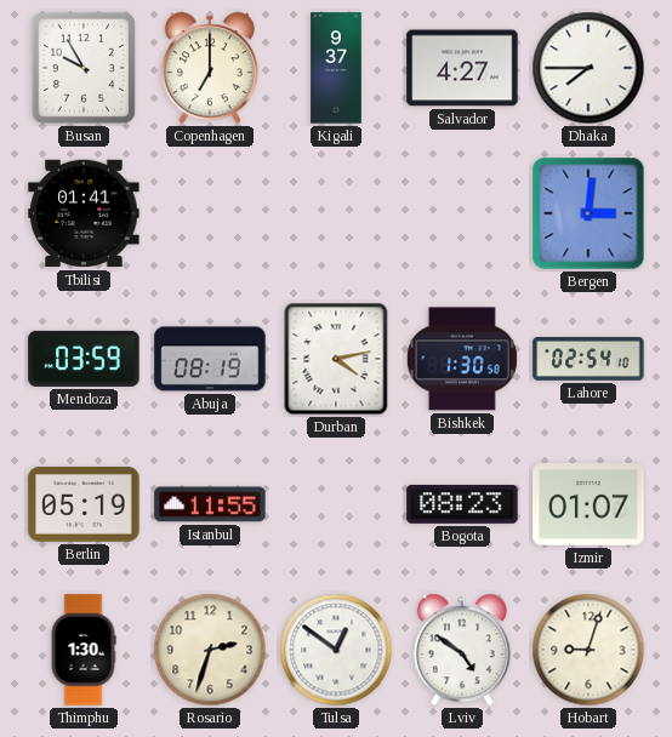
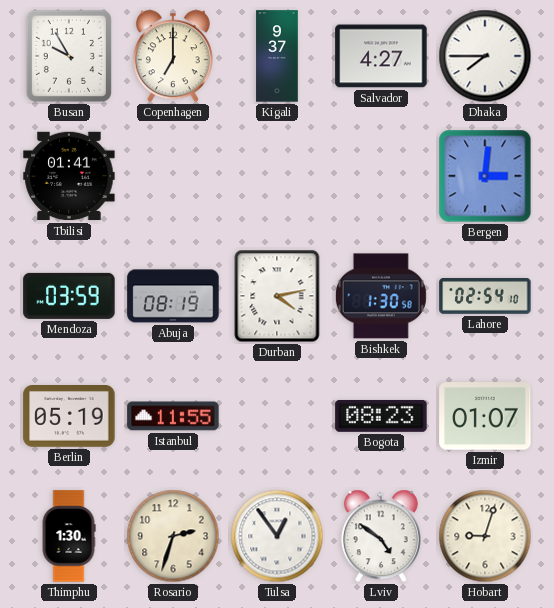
Tulsa: 12:51 -> 12:54 (277, 536)
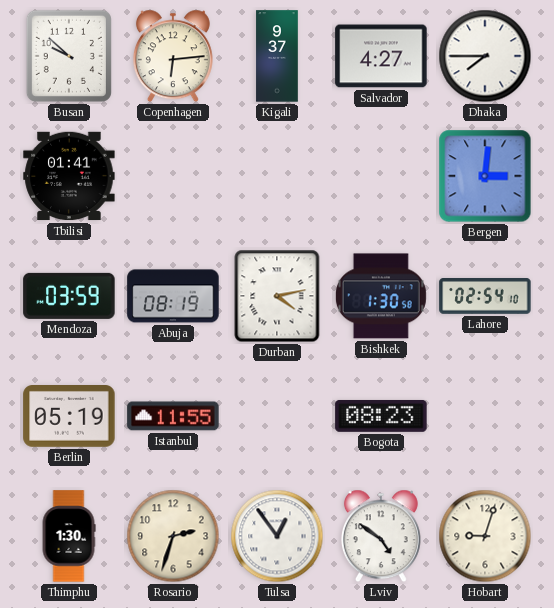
Busan: 9:55 -> 9:52 (69, 56)
Copenhagen: 7:00 -> 6:14 (173, 56)
Izmir: 01:07 -> none (485, 416)
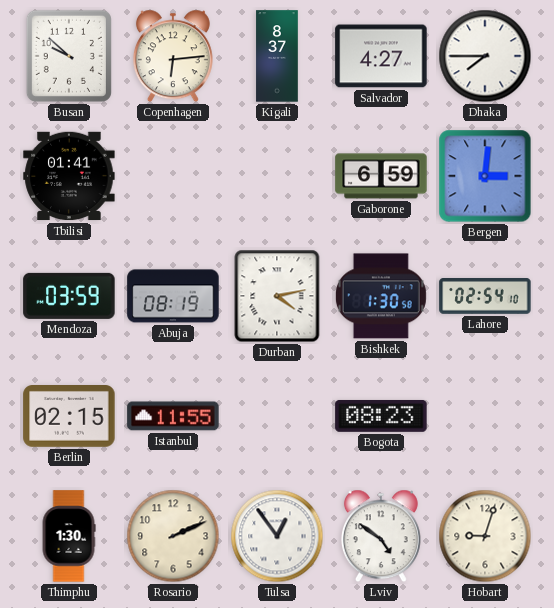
Kigali: 9:37 -> 8:37 (277, 56)
Gaborone: none -> 6:59 (381, 176)
Berlin: 05:19 -> 02:15 (69, 417)
Rosario: 2:33 -> 2:11 (173, 536)
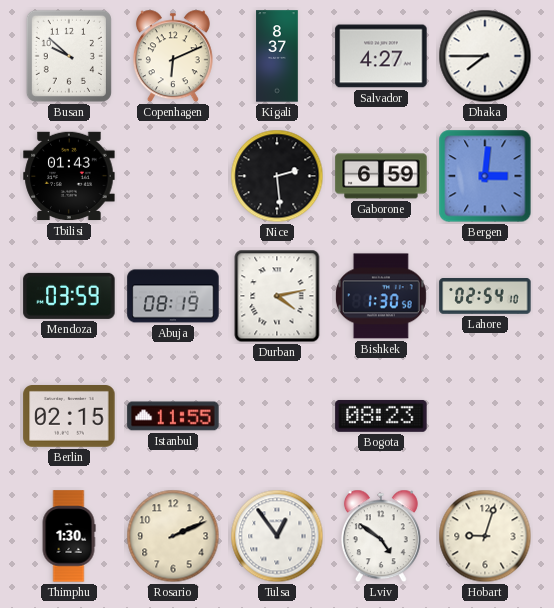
Copenhagen: 6:14 -> 6:11 (173, 56)
Tbilisi: 01:41 -> 01:43 (69, 176)
Nice: none -> 2:29 (277, 176)
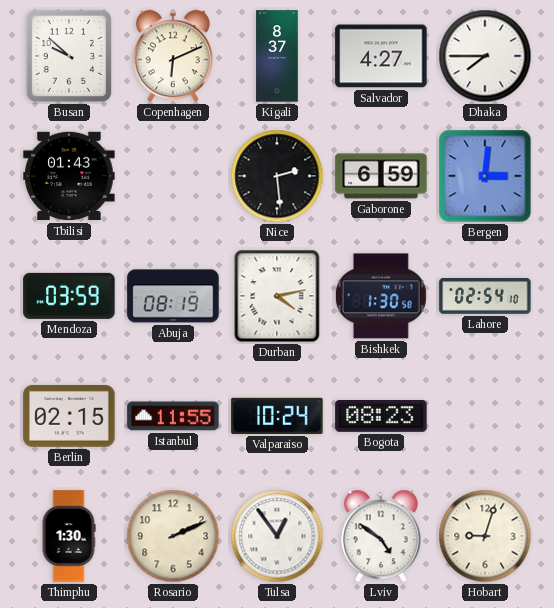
Valparaiso: none -> 10:24 (277, 416)
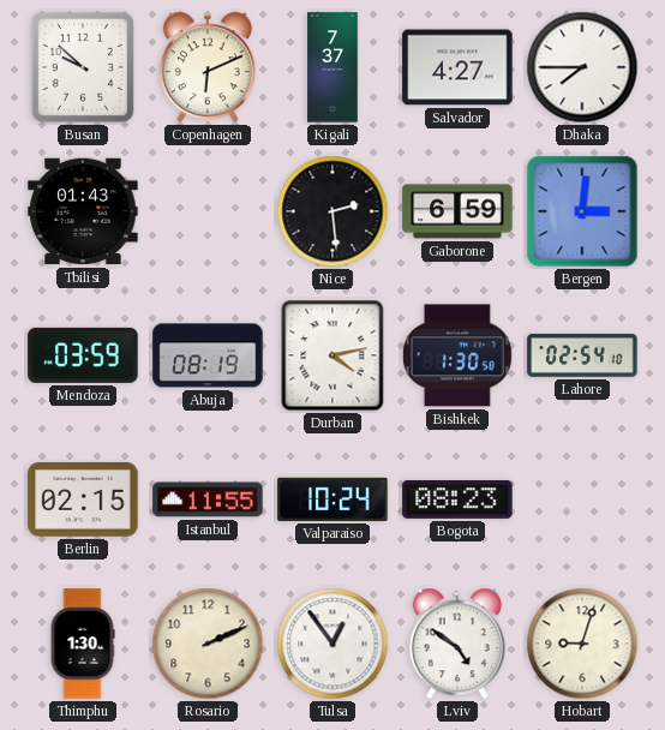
Kigali: 8:37 -> 7:37 (332, 67)
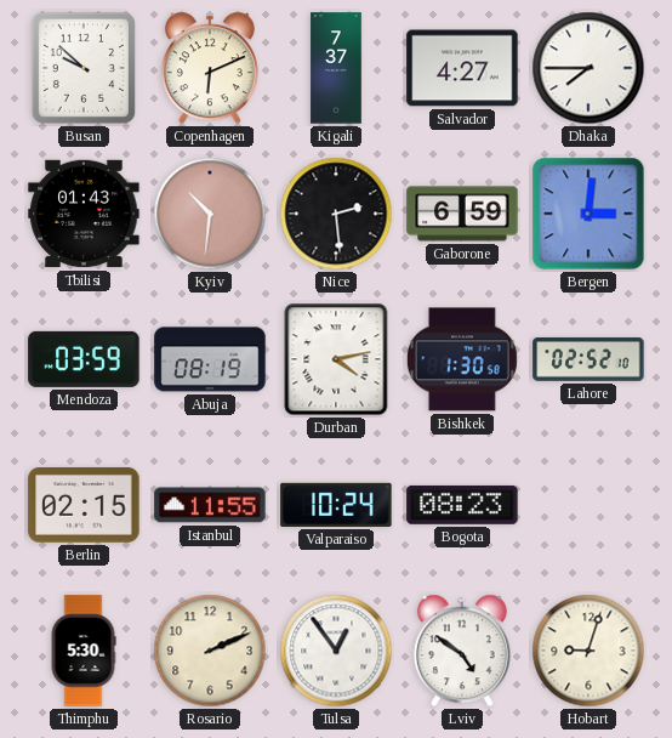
Kyiv: none -> 10:31 (210, 214)
Lahore: 02:54 -> 02:52 (588, 361)
Thimphu: 1:30 -> 5:30 (84, 651)
